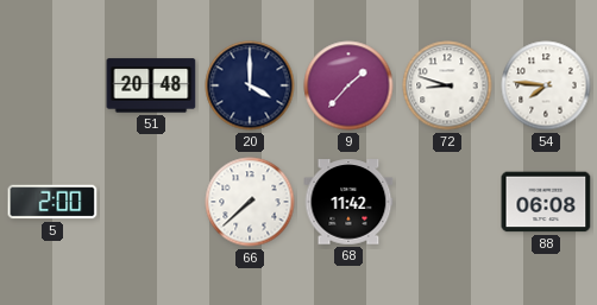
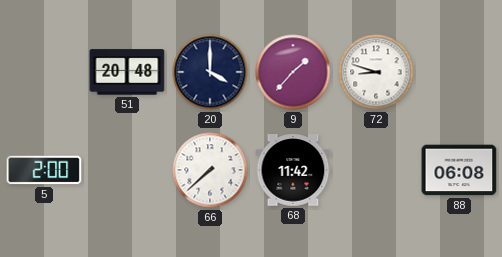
54: 7:46 -> none (546, 85)
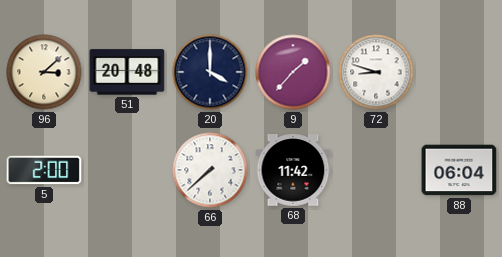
96: none -> 3:08 (44, 72)
88: 06:08 -> 06:04 (459, 170)
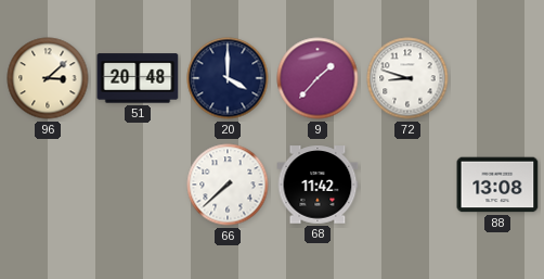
5: 2:00 -> none (44, 170)
88: 06:04 -> 13:08 (497, 185)
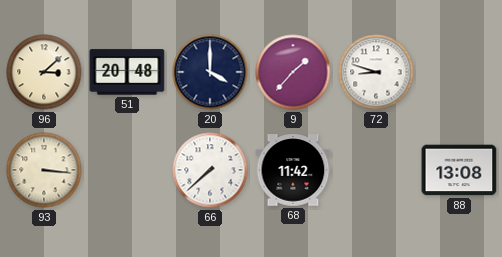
93: none -> 3:16 (44, 170)
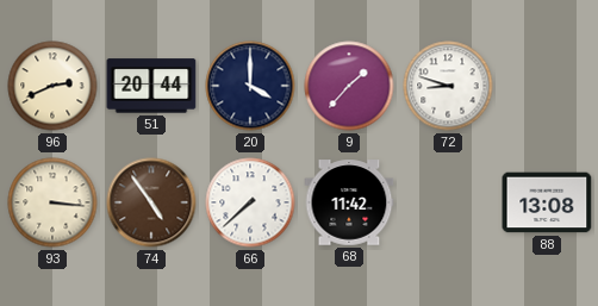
96: 3:08 -> 2:41 (52, 86)
51: 20:48 -> 20:44 (151, 86)
74: none -> 4:54 (151, 202)
